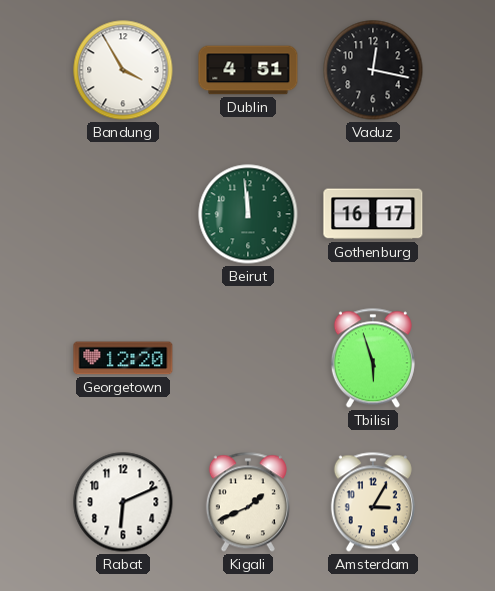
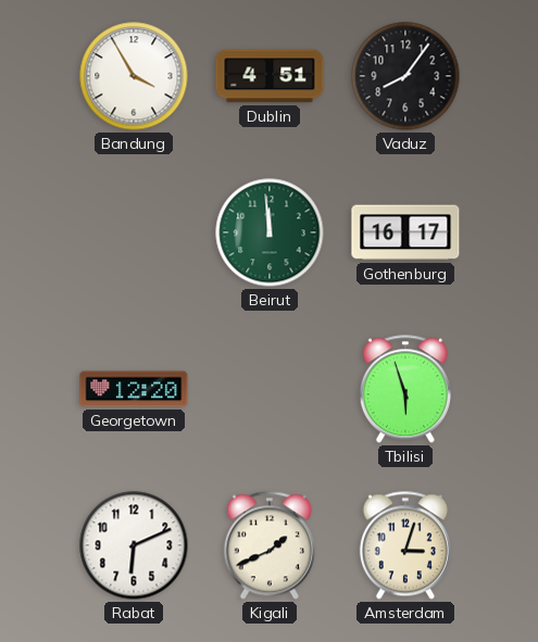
Vaduz: 12:17 -> 8:06 (405, 76)
Amsterdam: 3:05 -> 3:03 (405, 545)
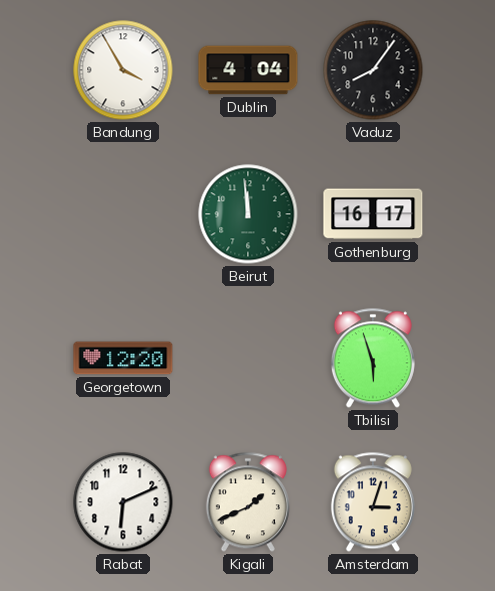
Dublin: 4:51 -> 4:04 (248, 70)
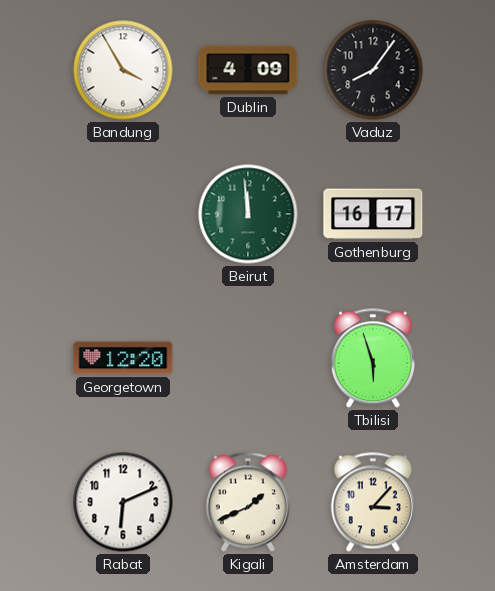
Dublin: 4:04 -> 4:09 (248, 70)
Amsterdam: 3:03 -> 3:07 (373, 502)
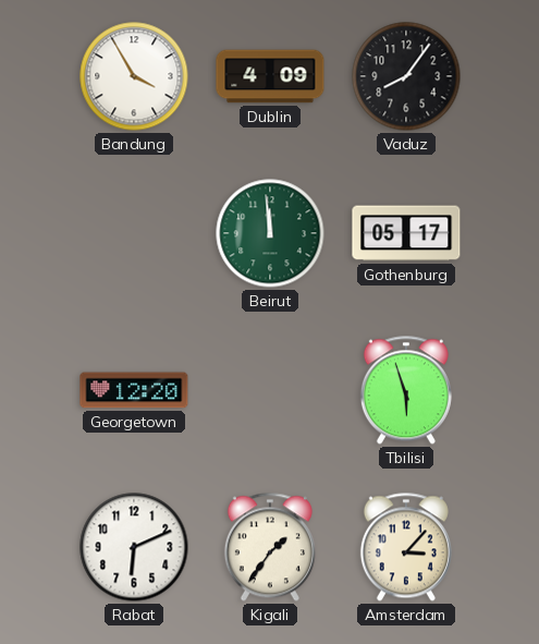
Gothenburg: 16:17 -> 05:17 (406, 233)
Kigali: 1:41 -> 1:36 (270, 547)
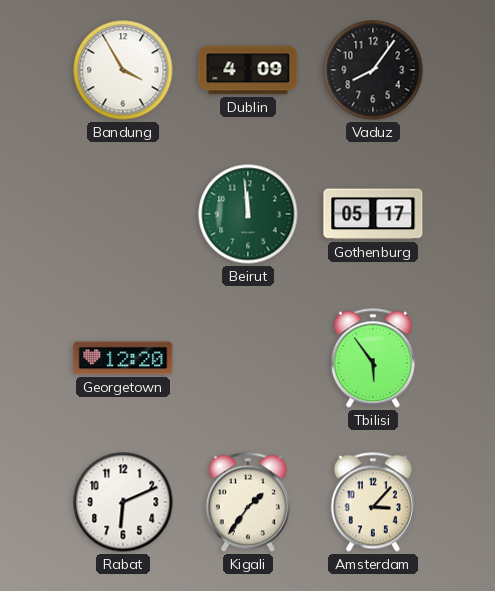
Tbilisi: 5:57 -> 5:54 (373, 358)
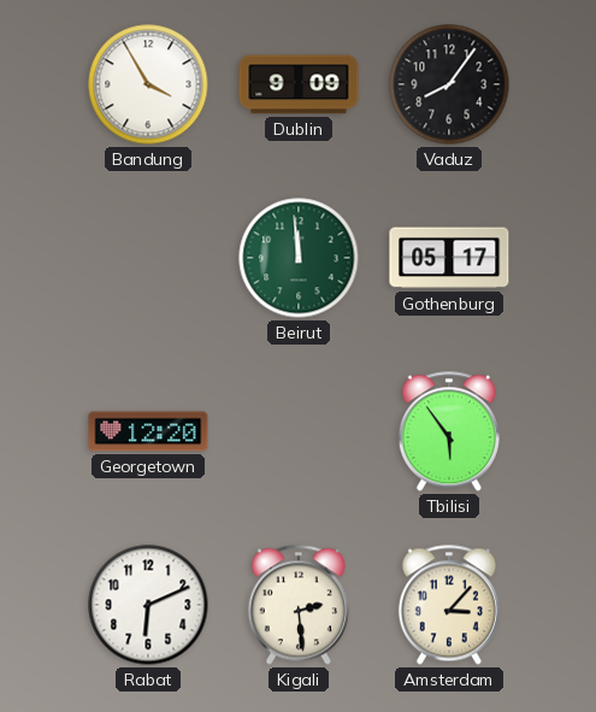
Dublin: 4:09 -> 9:09 (299, 84)
Kigali: 1:36 -> 2:29 (299, 605)
